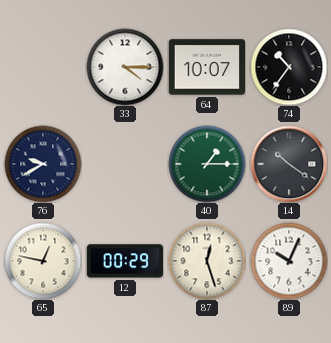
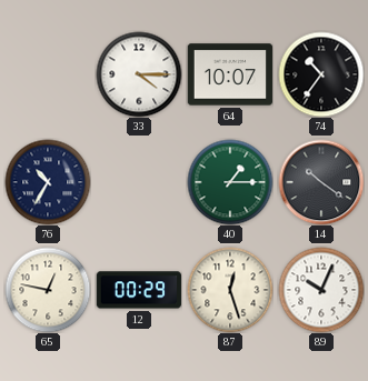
76: 9:40 -> 10:35 (48, 182)
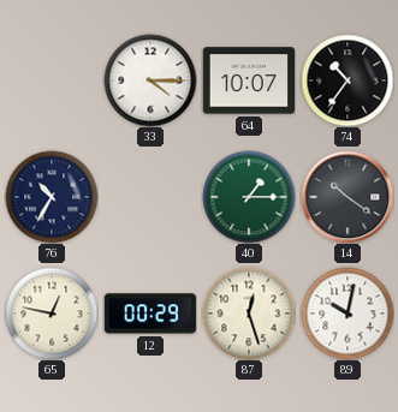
89: 10:04 -> 10:02 (347, 314)
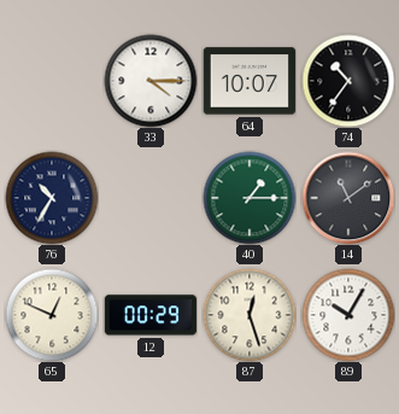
14: 10:21 -> 11:09 (348, 198)
65: 12:47 -> 12:49 (52, 315)
89: 10:02 -> 10:05 (348, 315)
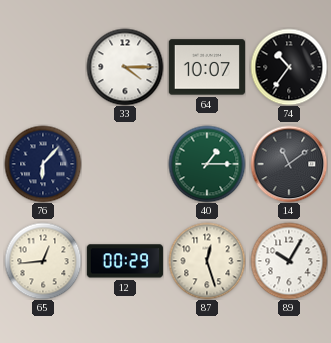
76: 10:35 -> 6:07 (43, 164)
65: 12:49 -> 12:44 (43, 261)
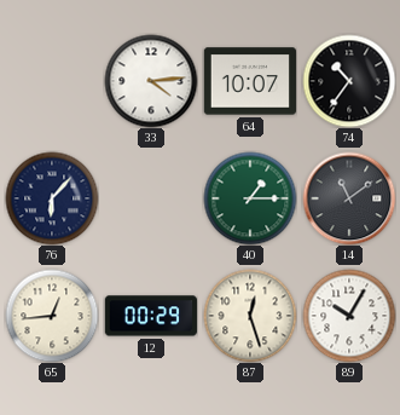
33: 4:15 -> 4:14 (151, 81)
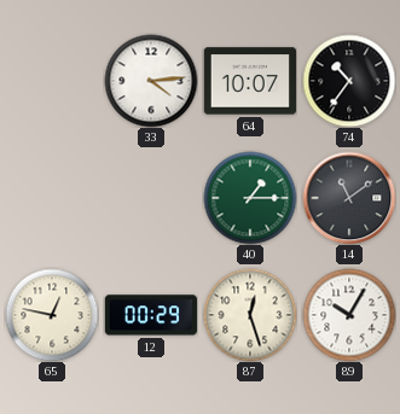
76: 6:07 -> none (52, 198)
65: 12:44 -> 12:47 (52, 315)
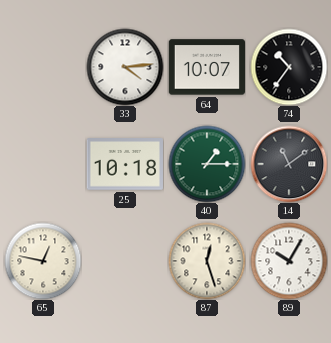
25: none -> 10:18 (124, 165)
12: 00:29 -> none (151, 315)
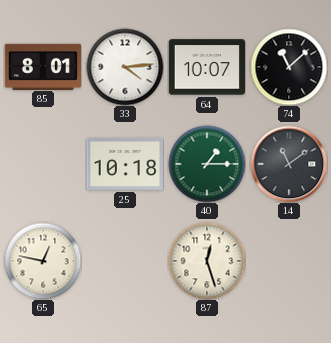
85: none -> 8:01 (42, 66)
74: 10:36 -> 11:08 (289, 67)
89: 10:05 -> none (289, 261)
